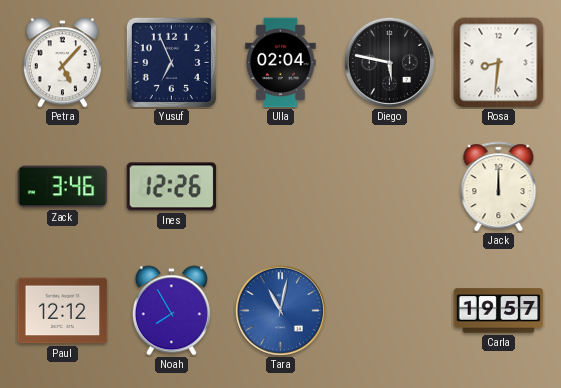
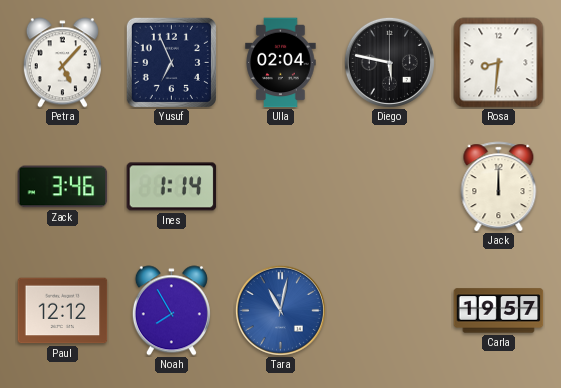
Ines: 12:26 -> 1:14 (172, 187)
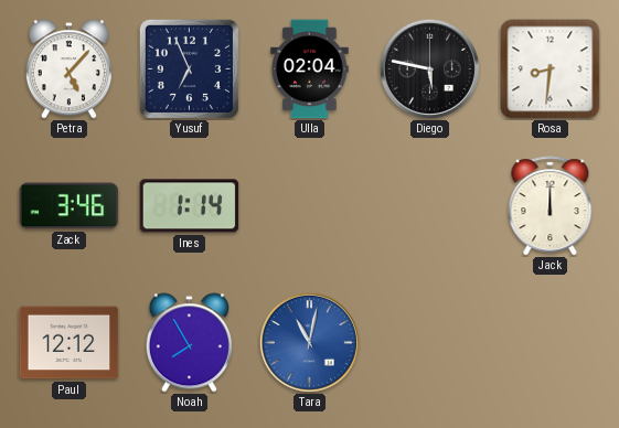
Carla: 19:57 -> none (499, 311)
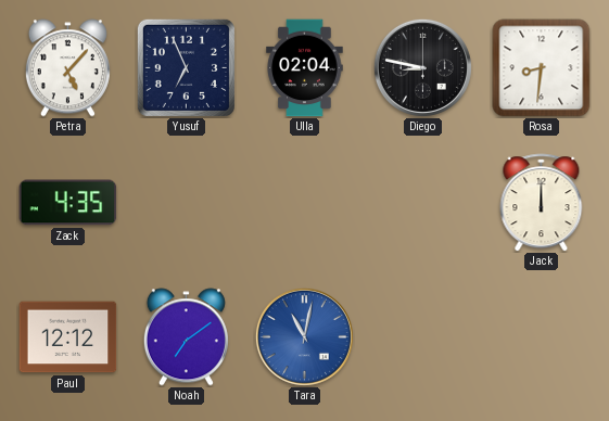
Diego: 5:47 -> 8:47 (422, 67)
Zack: 3:46 -> 4:35 (68, 203)
Ines: 1:14 -> none (190, 206)
Noah: 7:55 -> 7:09 (186, 337)
